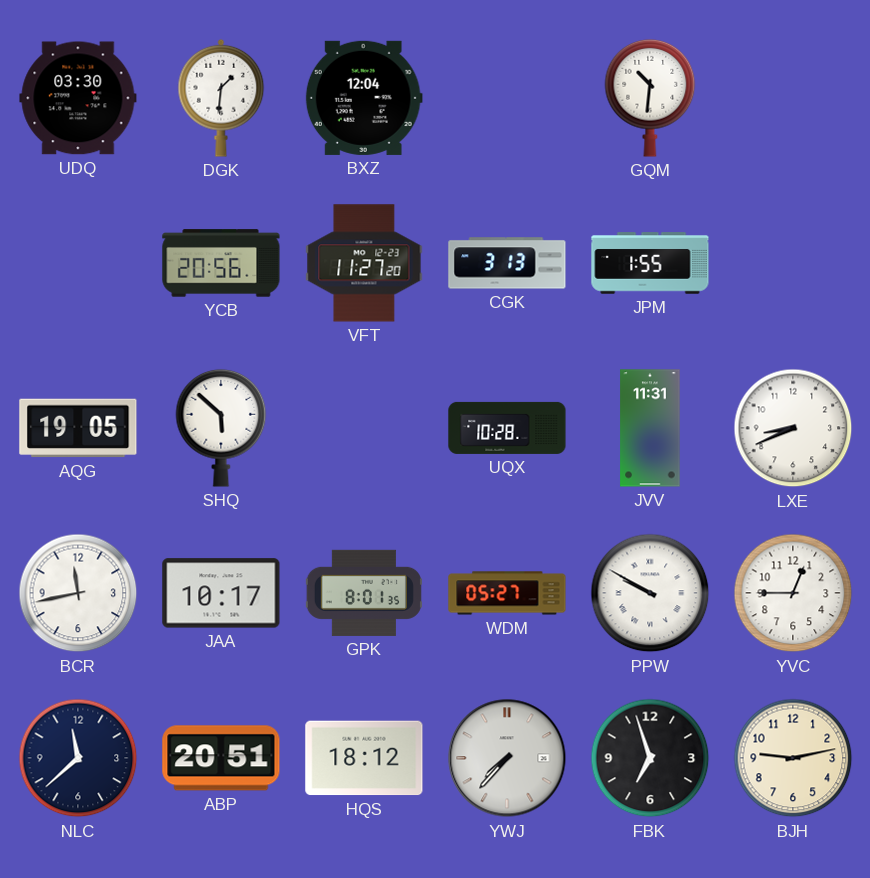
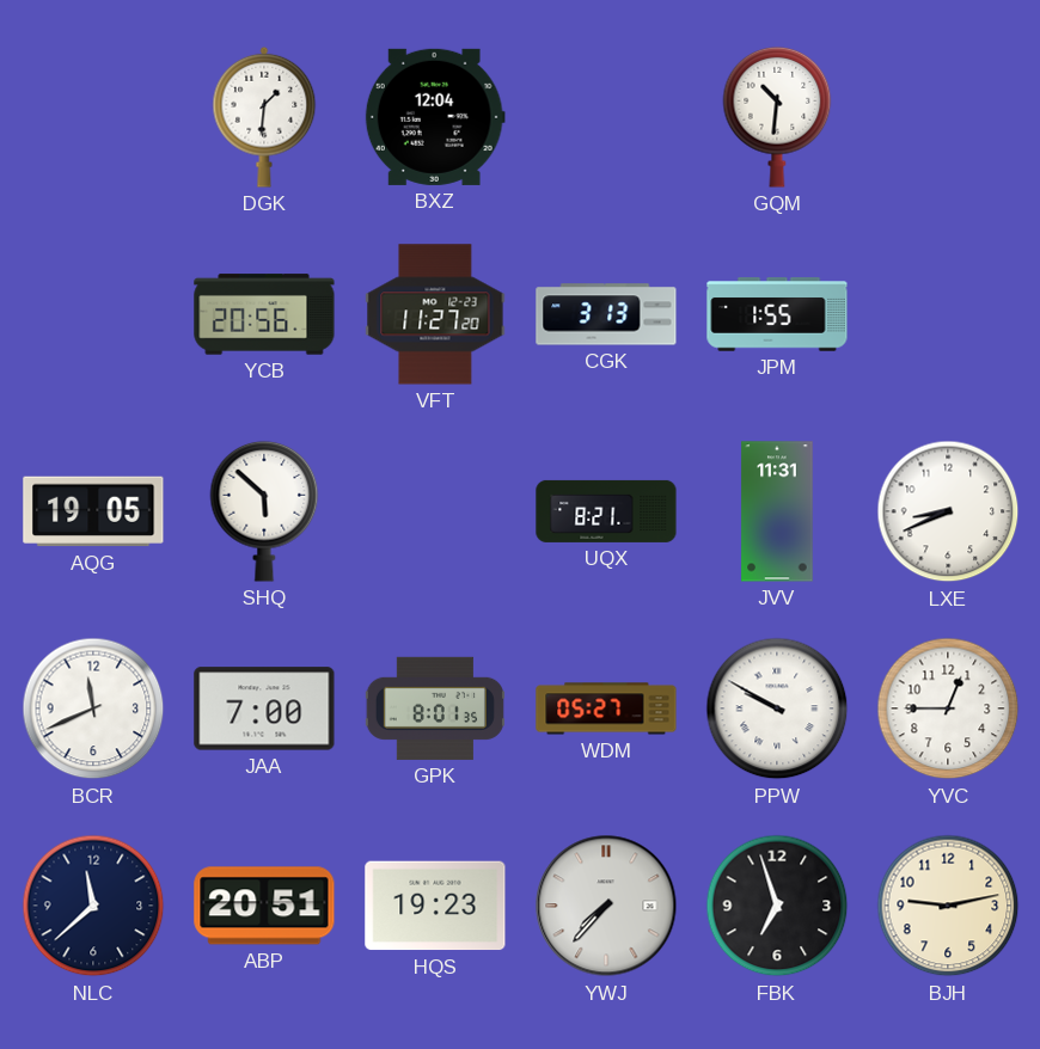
UDQ: 03:30 -> none (78, 98)
UQX: 10:28 -> 8:21 (606, 511)
BCR: 11:43 -> 11:41 (93, 708)
JAA: 10:17 -> 7:00 (264, 708)
HQS: 18:12 -> 19:23 (435, 906)
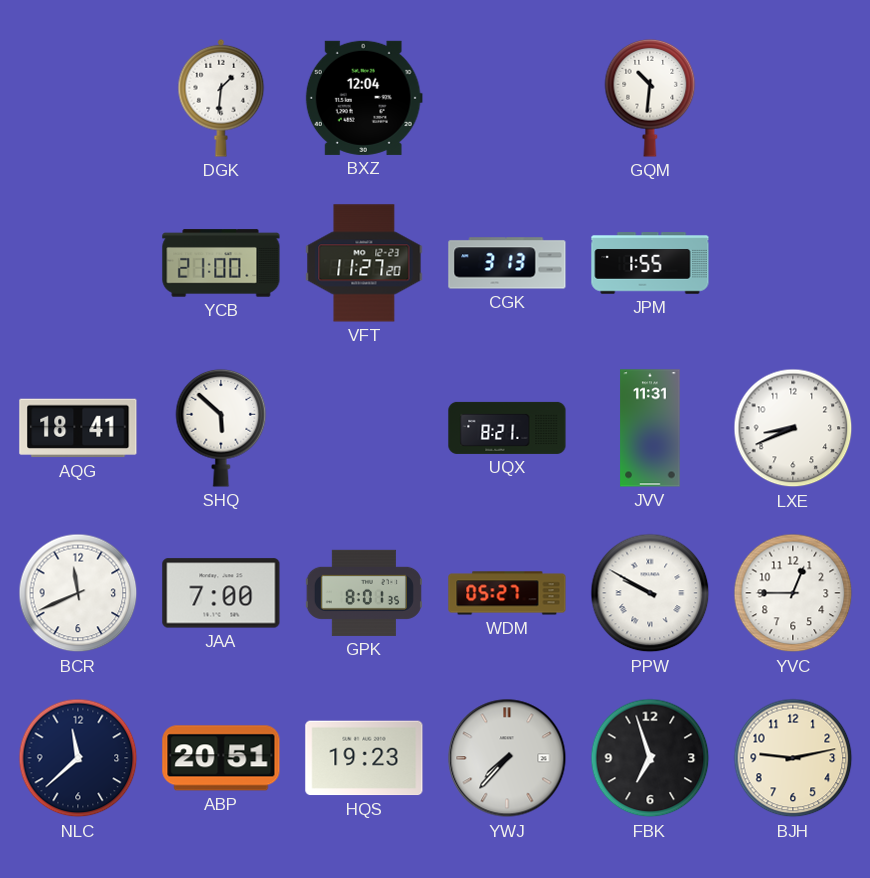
YCB: 20:56 -> 21:00 (221, 263)
AQG: 19:05 -> 18:41 (78, 428)
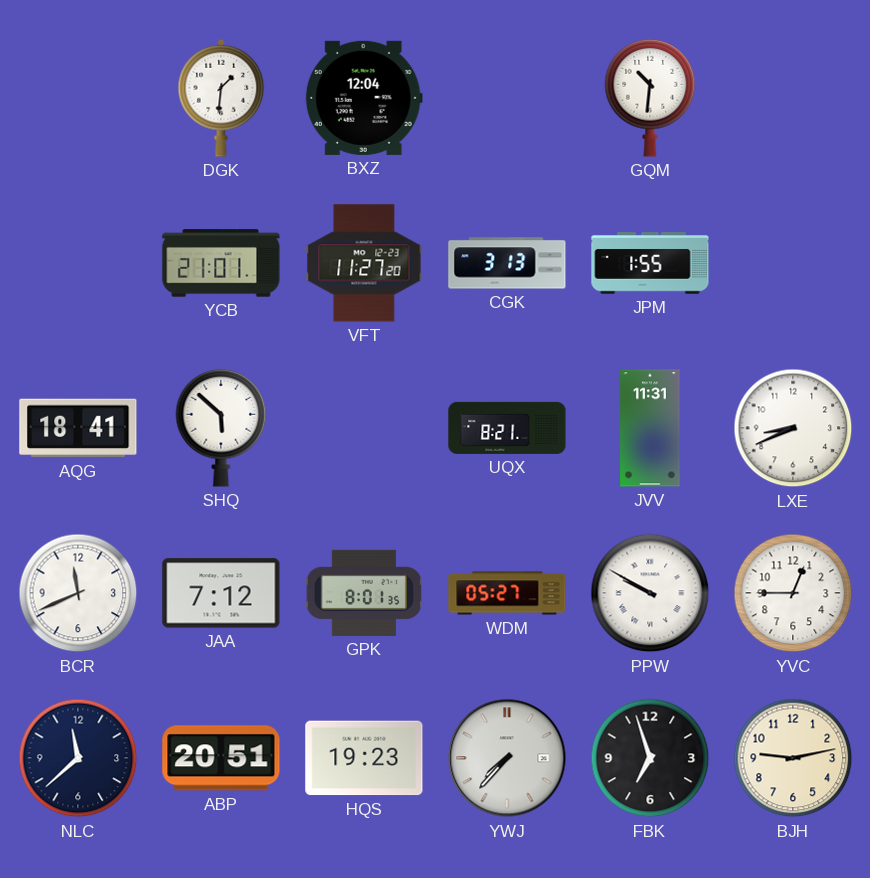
YCB: 21:00 -> 21:01 (221, 263)
JAA: 7:00 -> 7:12 (221, 593)
